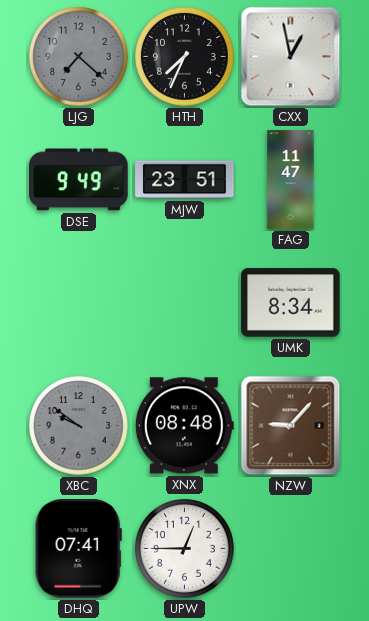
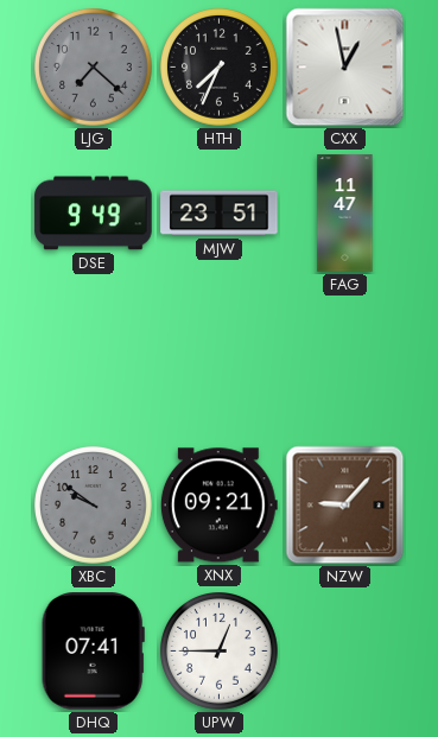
UMK: 8:34 -> none (291, 303)
XNX: 08:48 -> 09:21 (218, 506)
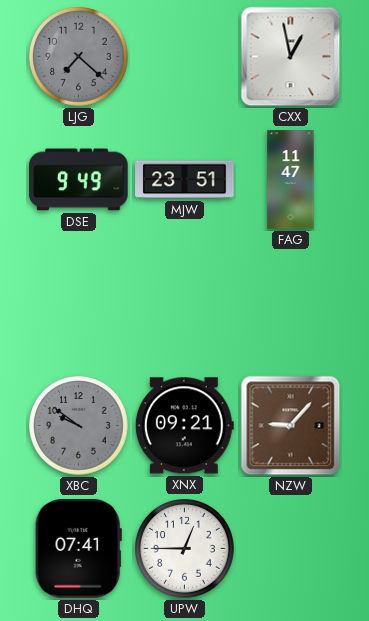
HTH: 7:34 -> none (220, 68)
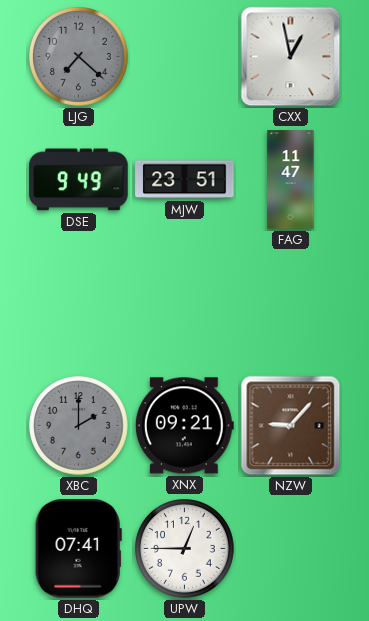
XBC: 9:51 -> 2:00 (79, 426)
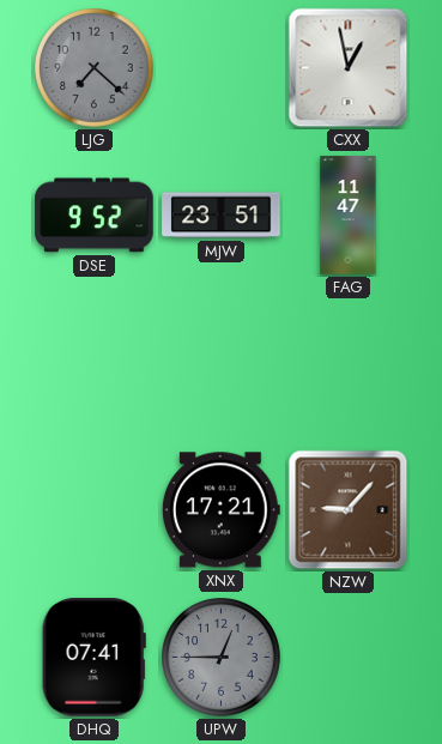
DSE: 9:49 -> 9:52 (95, 216)
XBC: 2:00 -> none (79, 426)
XNX: 09:21 -> 17:21 (220, 510)
UPW dial: white -> grey (222, 658)
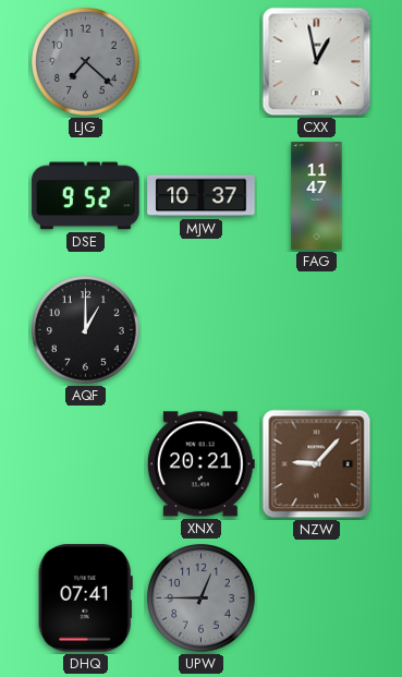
MJW: 23:51 -> 10:37 (202, 196)
AQF: none -> 1:00 (86, 330)
XNX: 17:21 -> 20:21 (200, 464)
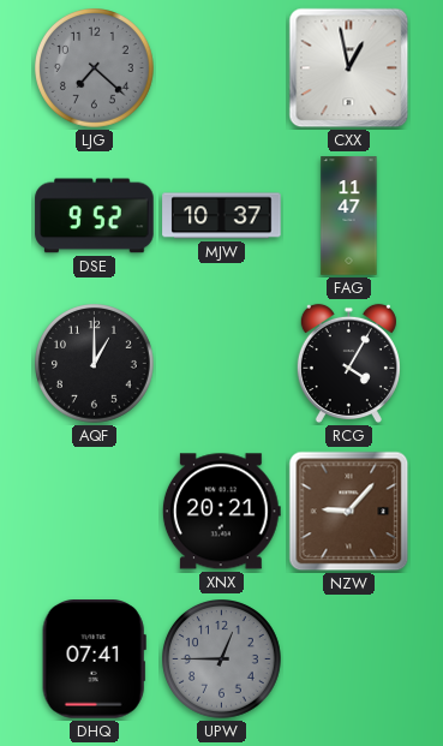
RCG: none -> 4:05 (348, 364)
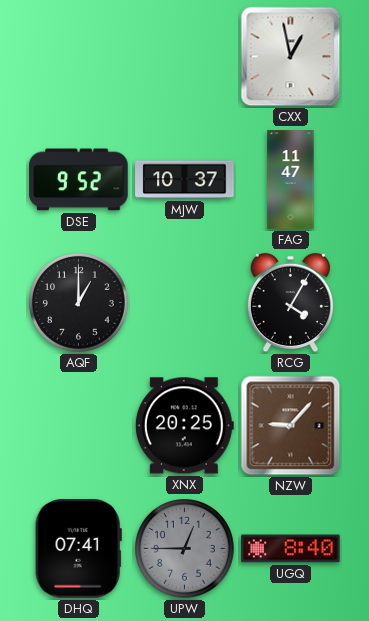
LJG: 7:22 -> none (95, 68)
XNX: 20:21 -> 20:25 (184, 426)
UGQ: none -> 8:40 (291, 549)
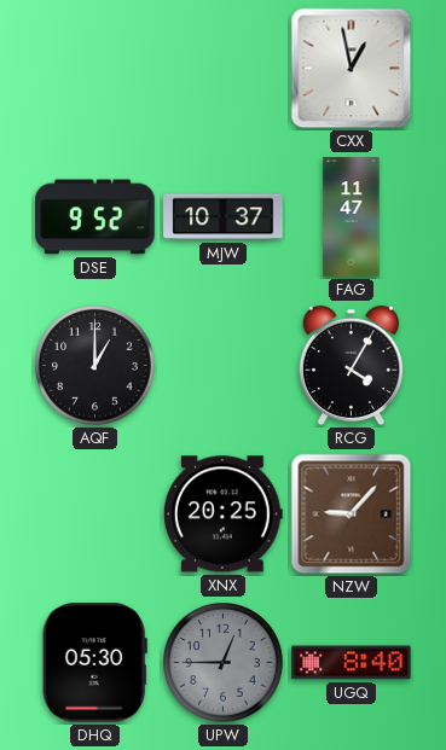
DHQ: 07:41 -> 05:30 (94, 663)
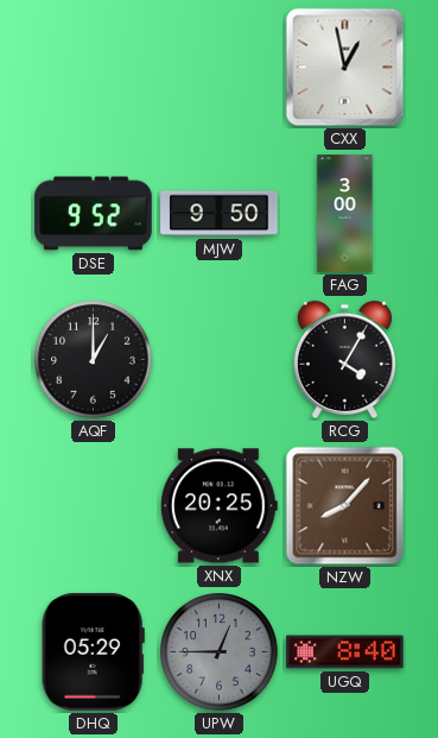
MJW: 10:37 -> 9:50 (220, 214)
FAG: 11:47 -> 3:00 (345, 214)
NZW: 9:07 -> 8:07 (345, 506)
DHQ: 05:30 -> 05:29 (93, 652)
